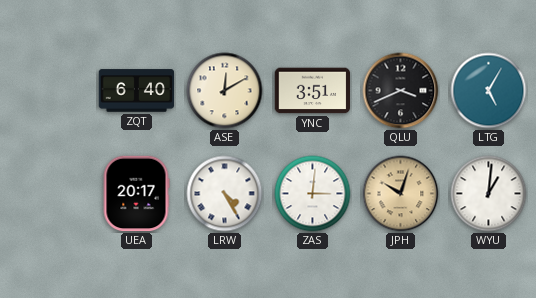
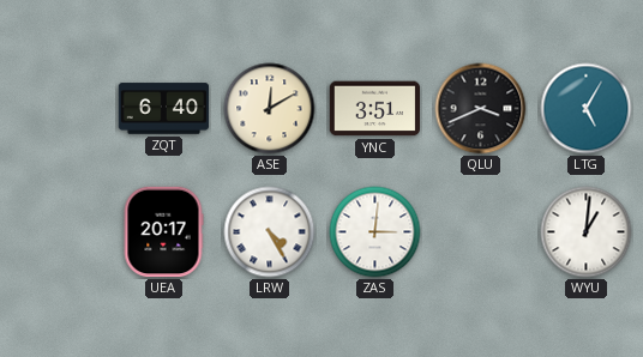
JPH: 10:03 -> none (401, 194)
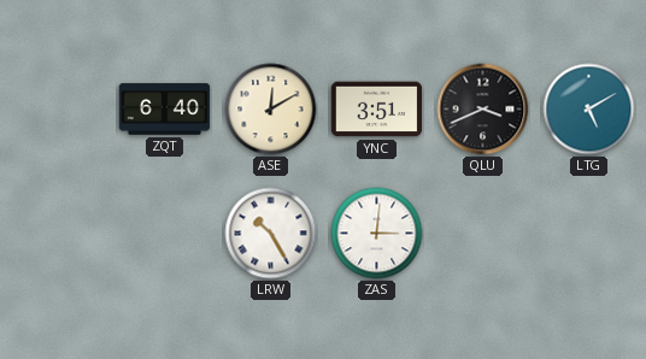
LTG: 5:05 -> 5:10 (589, 110)
UEA: 20:17 -> none (163, 232)
LRW: 4:25 -> 10:25 (271, 234)
WYU: 1:01 -> none (587, 232)
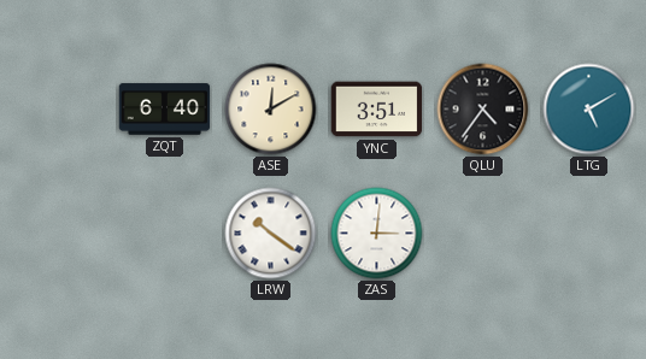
QLU: 3:41 -> 4:36 (483, 110)
LRW: 10:25 -> 10:21 (271, 234)
